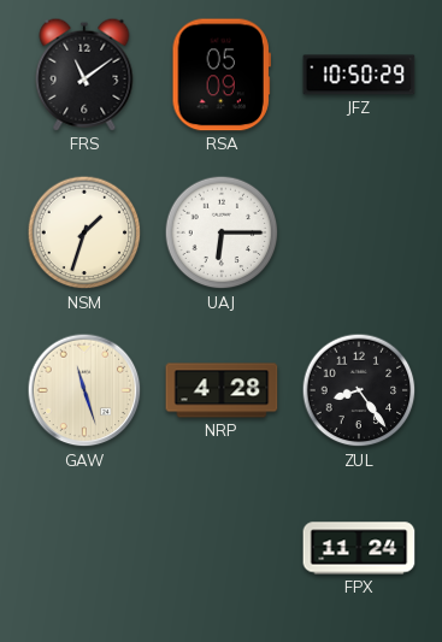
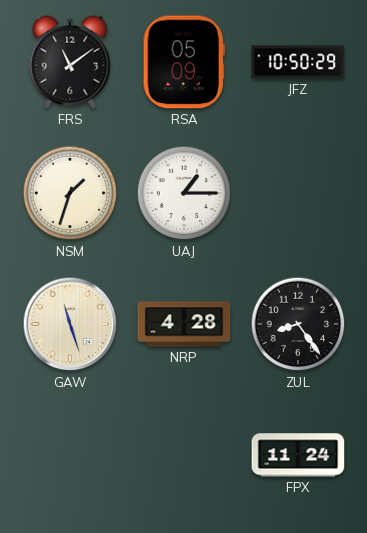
UAJ: 6:15 -> 1:15 (184, 193)
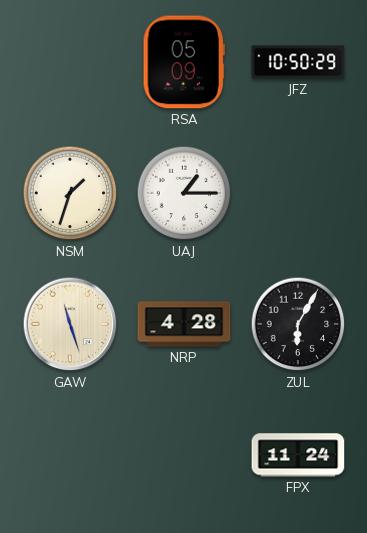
FRS: 11:09 -> none (70, 62)
ZUL: 8:24 -> 6:05 (298, 324)
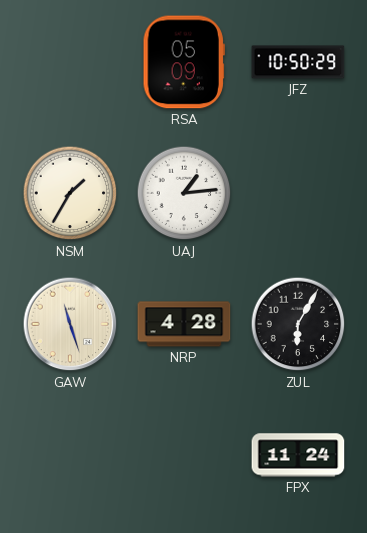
NSM: 1:33 -> 1:35 (70, 193)
UAJ: 1:15 -> 1:14 (184, 193)
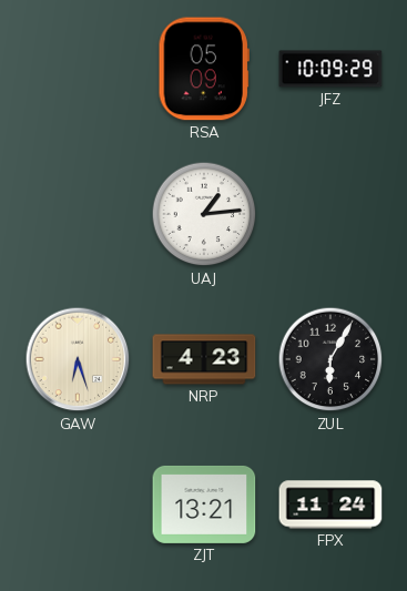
JFZ: 10:50 -> 10:09 (330, 69)
NSM: 1:35 -> none (70, 193)
GAW: 11:27 -> 6:27 (78, 359)
NRP: 4:28 -> 4:23 (204, 359)
ZJT: none -> 13:21 (204, 505)
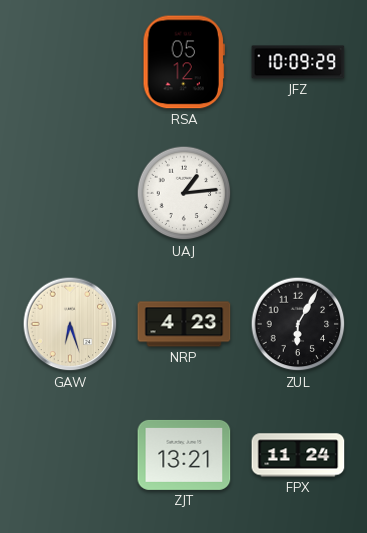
RSA: 05:09 -> 05:12 (184, 62)
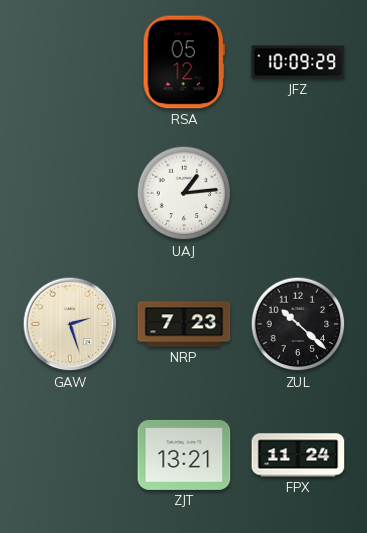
GAW: 6:27 -> 2:27 (70, 324)
NRP: 4:23 -> 7:23 (184, 324)
ZUL: 6:05 -> 10:22 (298, 324)
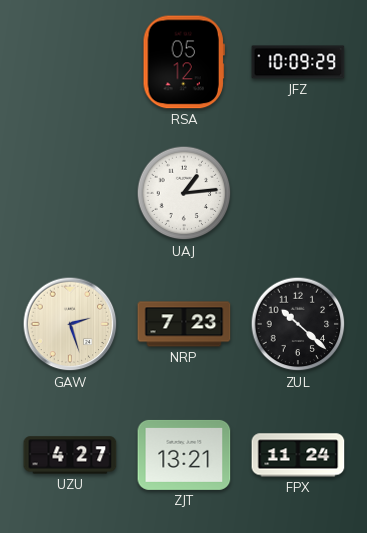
UZU: none -> 4:27 (70, 455)
